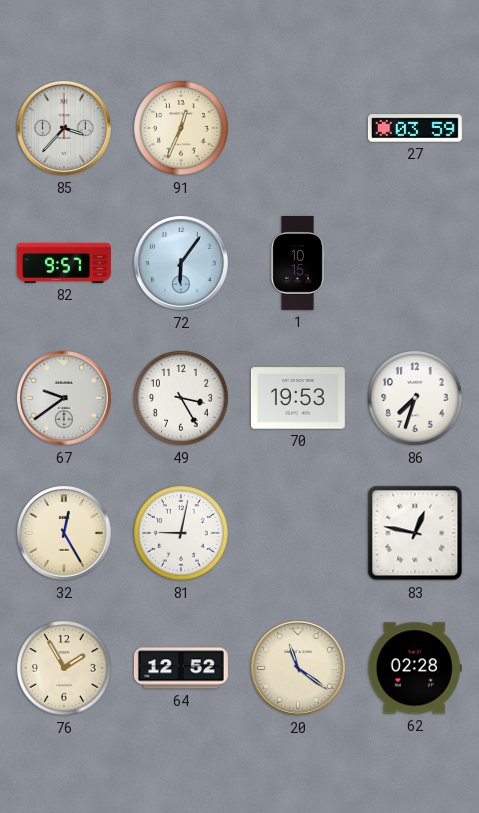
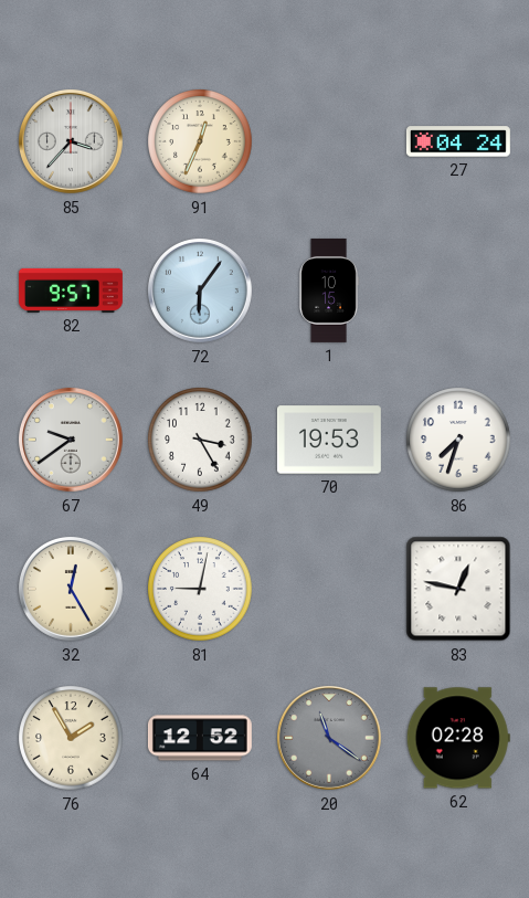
27: 03:59 -> 04:24 (458, 141)
20 dial: cream -> grey (329, 738)
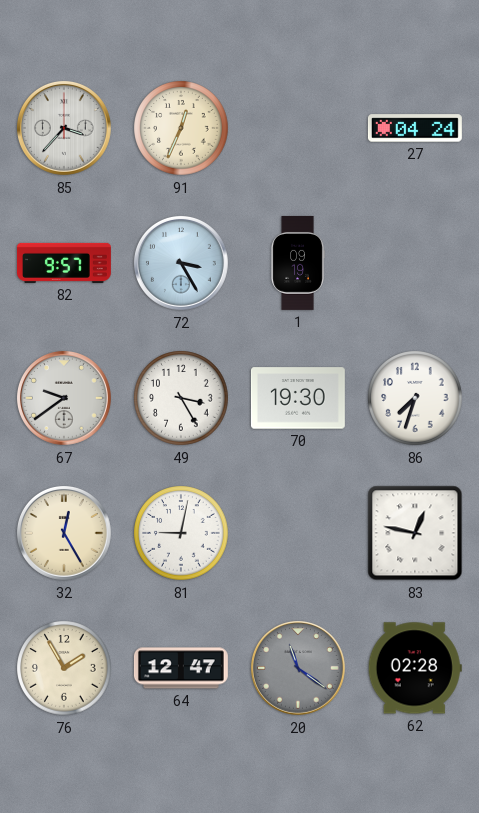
72: 6:06 -> 3:25 (181, 263)
1: 10:15 -> 09:19 (298, 263)
70: 19:53 -> 19:30 (298, 398)
64: 12:52 -> 12:47 (181, 668)
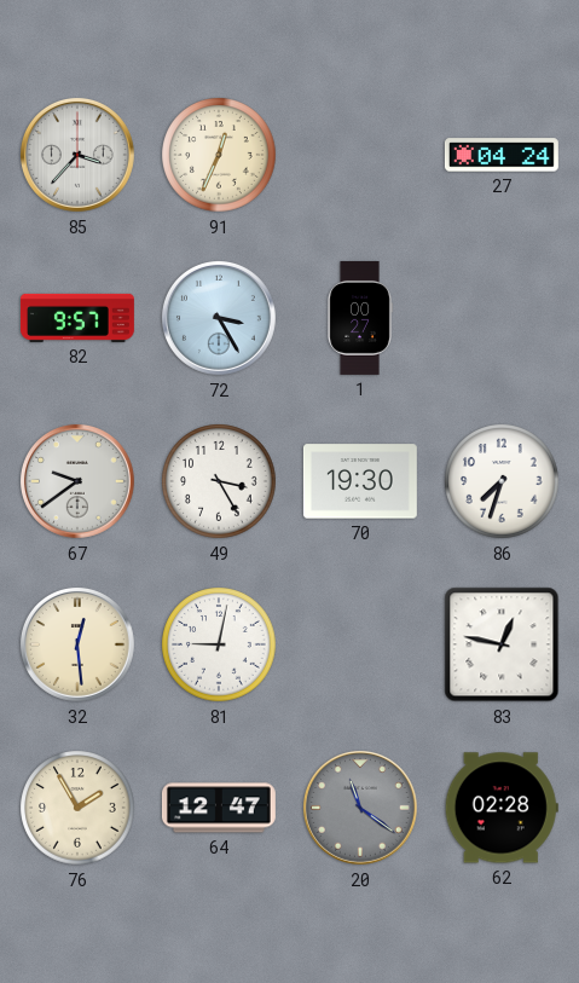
1: 09:19 -> 00:27 (360, 318)
32: 12:25 -> 12:29 (77, 644)
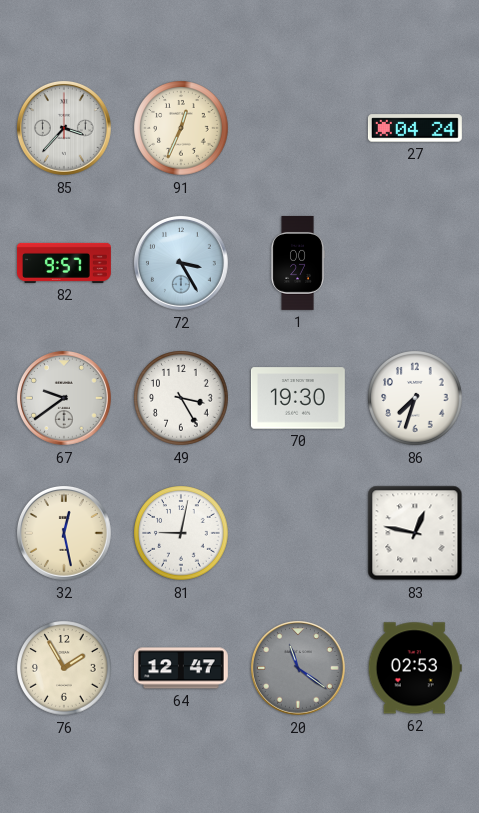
32: 12:29 -> 12:28 (64, 533)
62: 02:28 -> 02:53 (415, 668)
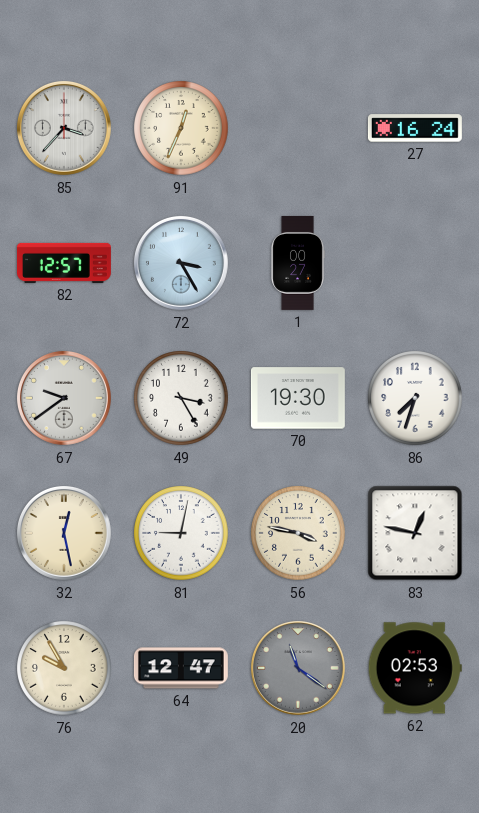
27: 04:24 -> 16:24 (415, 128)
82: 9:57 -> 12:57 (64, 263)
56: none -> 3:47 (298, 533)
76: 1:55 -> 9:55 (64, 668)
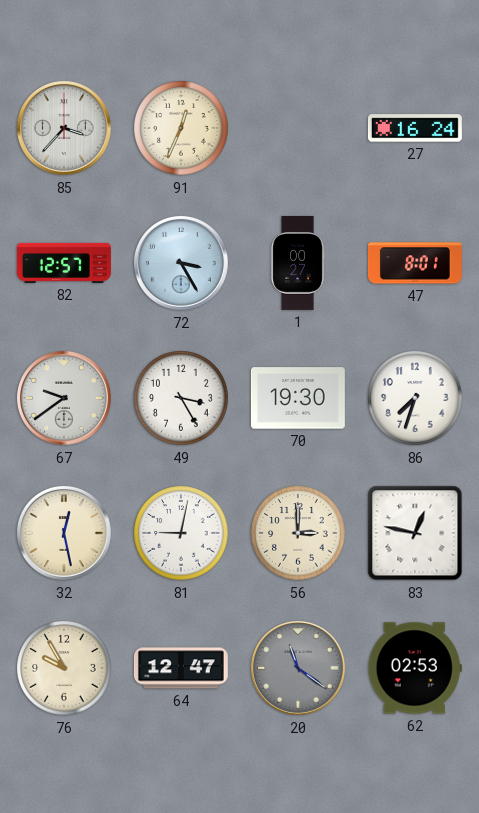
47: none -> 8:01 (415, 263)
56: 3:47 -> 3:00 (298, 533)
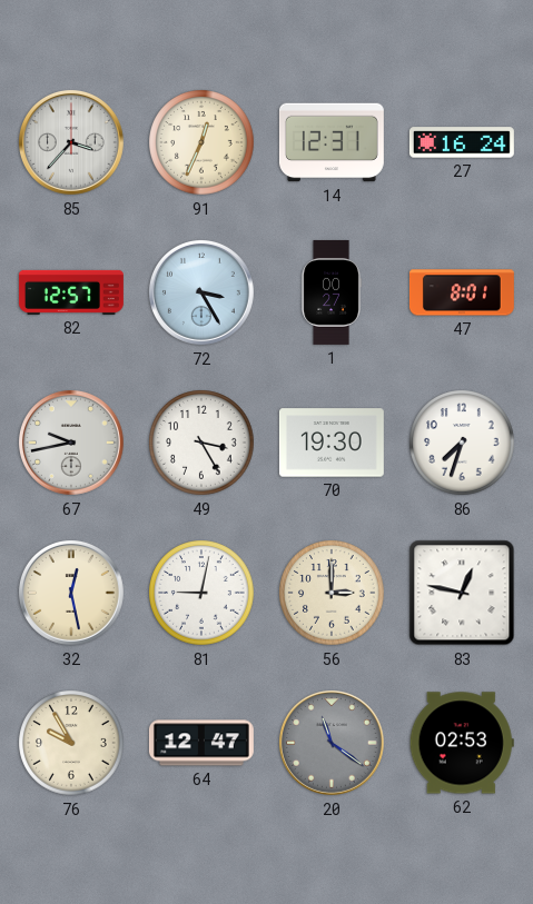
14: none -> 12:31 (332, 142)
67: 9:39 -> 9:43 (71, 443)
